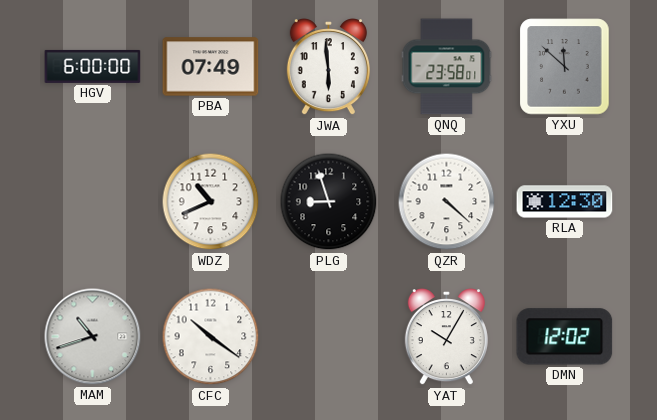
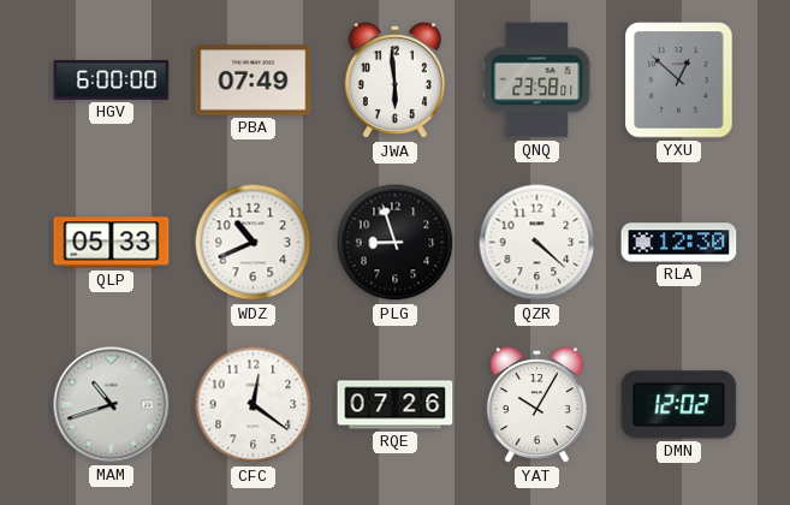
YXU: 11:52 -> 12:52 (679, 81)
QLP: none -> 05:33 (112, 243)
CFC: 10:21 -> 12:21 (254, 405)
RQE: none -> 07:26 (396, 405)
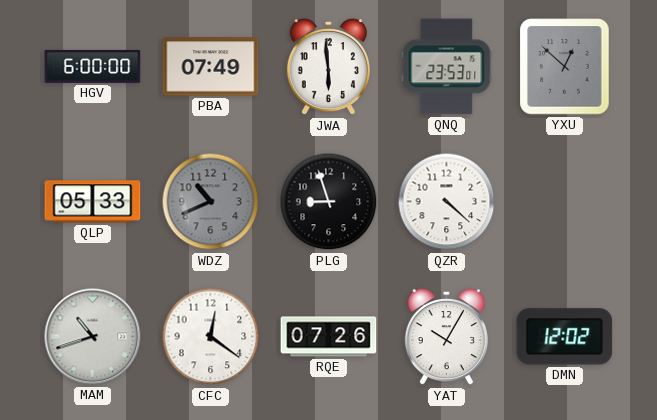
QNQ: 23:58 -> 23:53 (447, 67)
WDZ dial: white -> grey (211, 202)
RLA: 12:30 -> none (679, 243)
